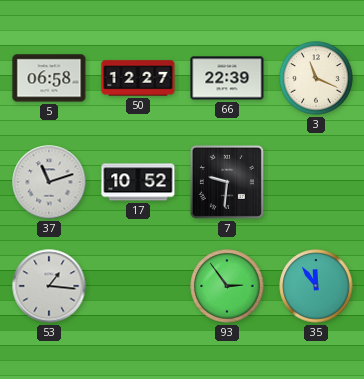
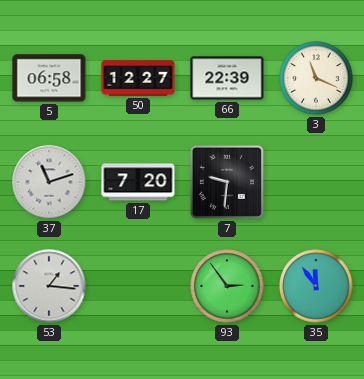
17: 10:52 -> 7:20 (138, 182)
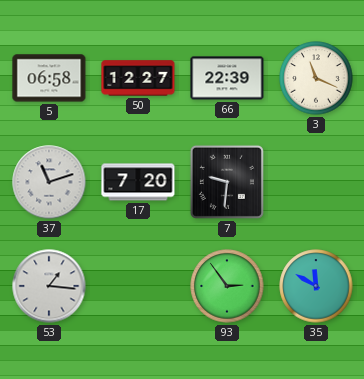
35: 11:54 -> 11:50 (316, 286)
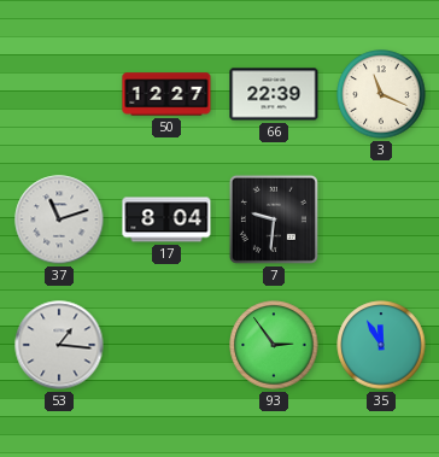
5: 06:58 -> none (49, 78)
17: 7:20 -> 8:04 (166, 219)
35: 11:50 -> 11:55 (381, 345)
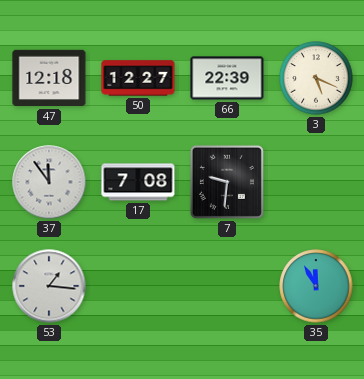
47: none -> 12:18 (49, 78)
3: 11:19 -> 5:19 (316, 78)
37: 11:12 -> 11:54 (49, 182)
17: 8:04 -> 7:08 (138, 182)
93: 2:54 -> none (274, 345)
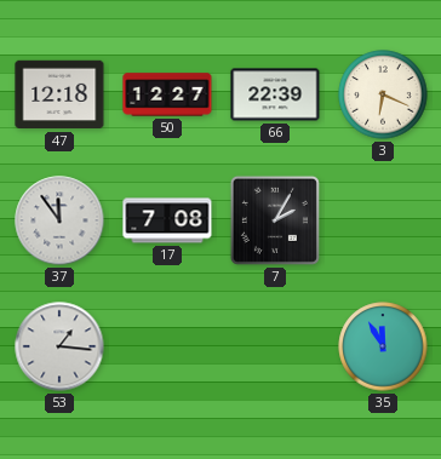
3: 5:19 -> 6:19 (383, 94)
7: 9:31 -> 2:05 (275, 220)
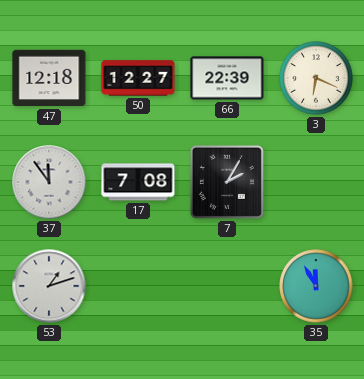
53: 1:16 -> 1:12 (49, 286)
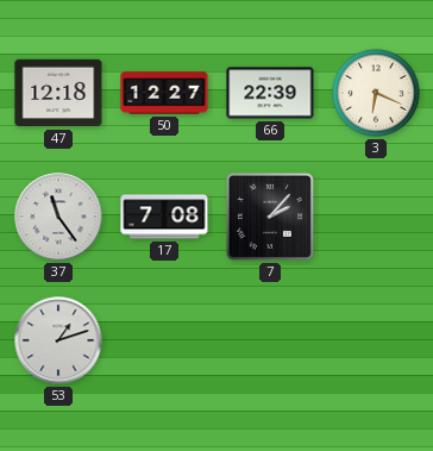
37: 11:54 -> 11:24 (58, 217)
7: 2:05 -> 2:07 (270, 217)
35: 11:55 -> none (316, 286)
